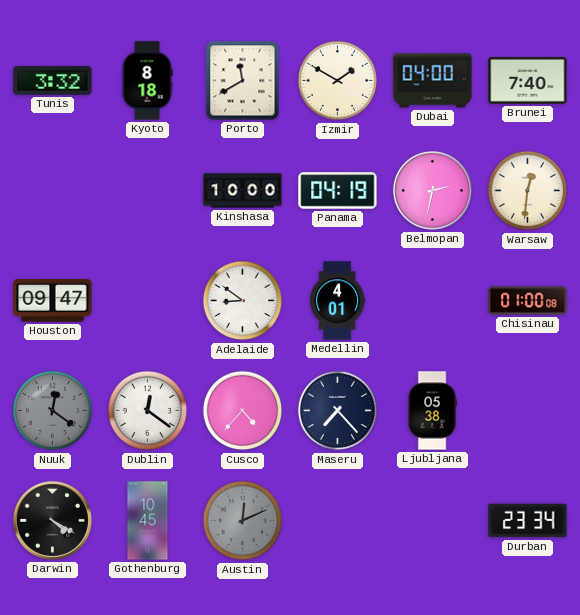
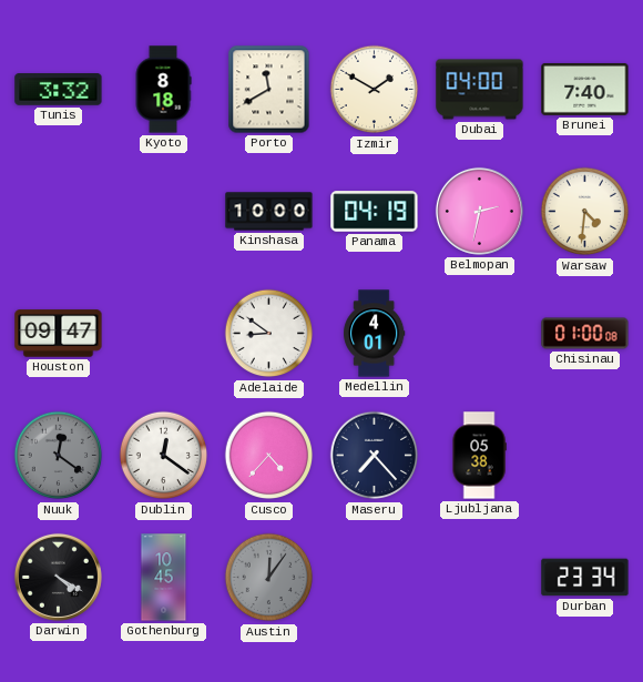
Warsaw: 12:31 -> 4:31 (585, 212)
Austin: 12:11 -> 12:06 (269, 578)
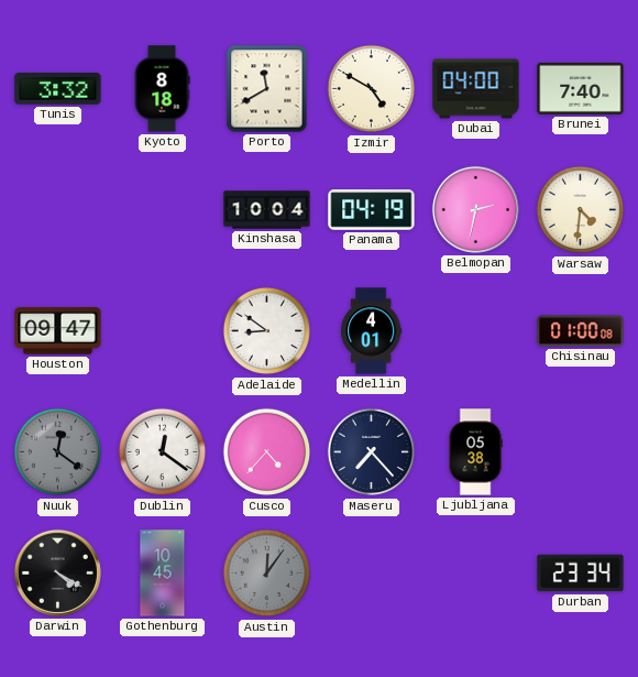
Izmir: 1:50 -> 4:50 (372, 89)
Kinshasa: 10:00 -> 10:04 (267, 210)
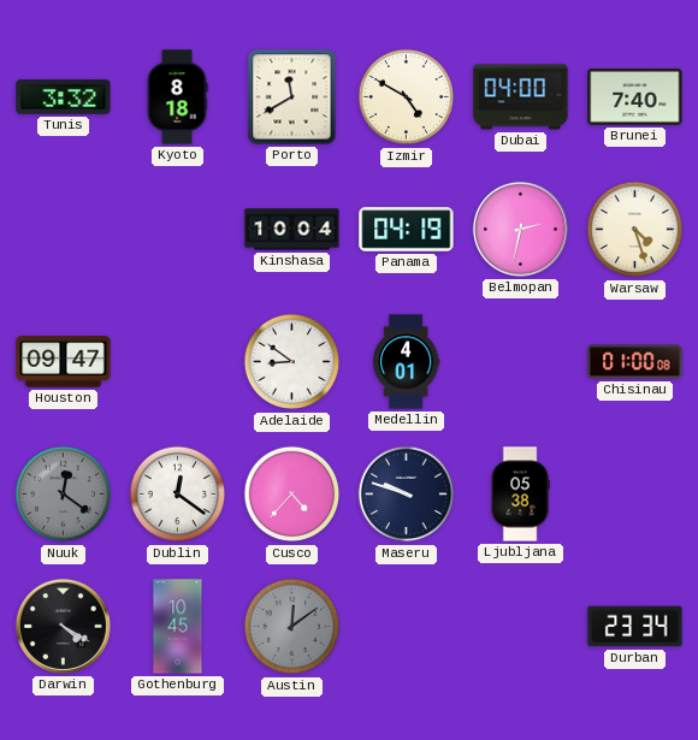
Warsaw: 4:31 -> 4:27 (635, 230)
Maseru: 7:23 -> 9:48 (407, 495)
Austin: 12:06 -> 12:09 (292, 627)
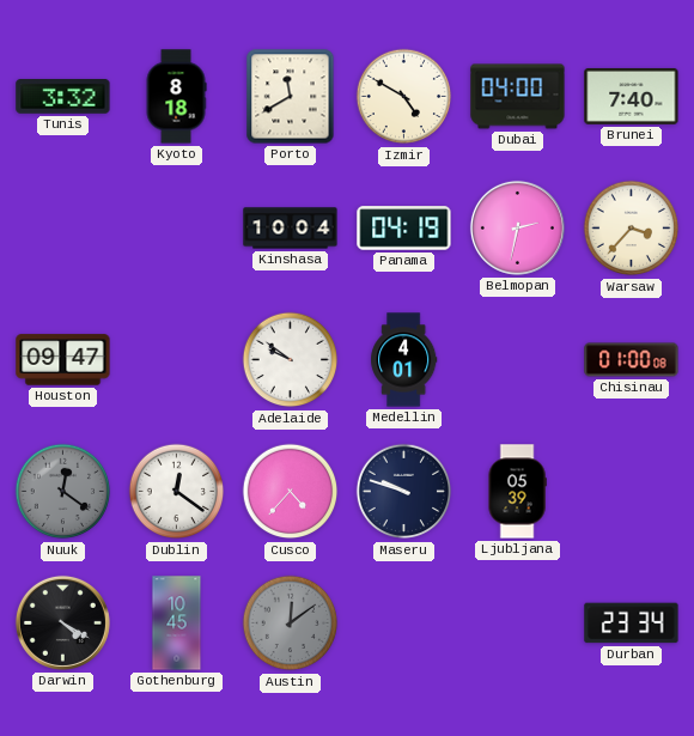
Warsaw: 4:27 -> 3:37 (632, 229)
Adelaide: 8:51 -> 9:51 (291, 360)
Ljubljana: 05:38 -> 05:39 (517, 492)
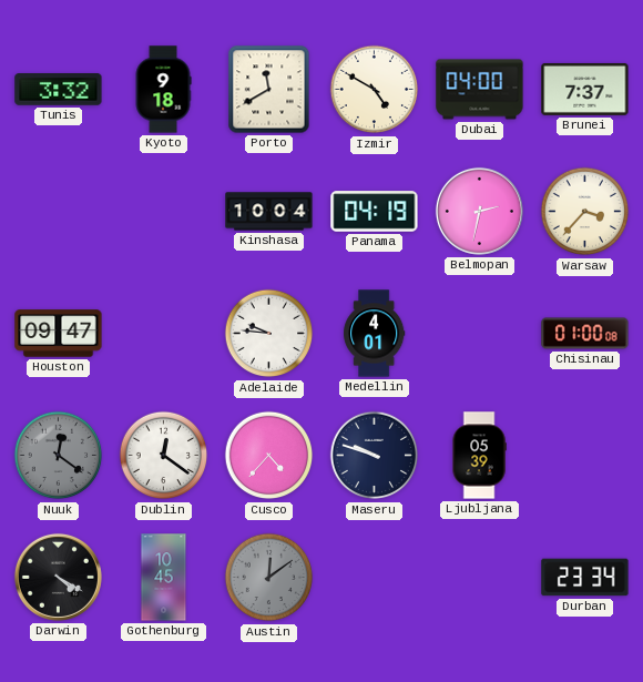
Kyoto: 8:18 -> 9:18 (163, 90)
Brunei: 7:40 -> 7:37 (585, 89)
Adelaide: 9:51 -> 9:46 (269, 334)
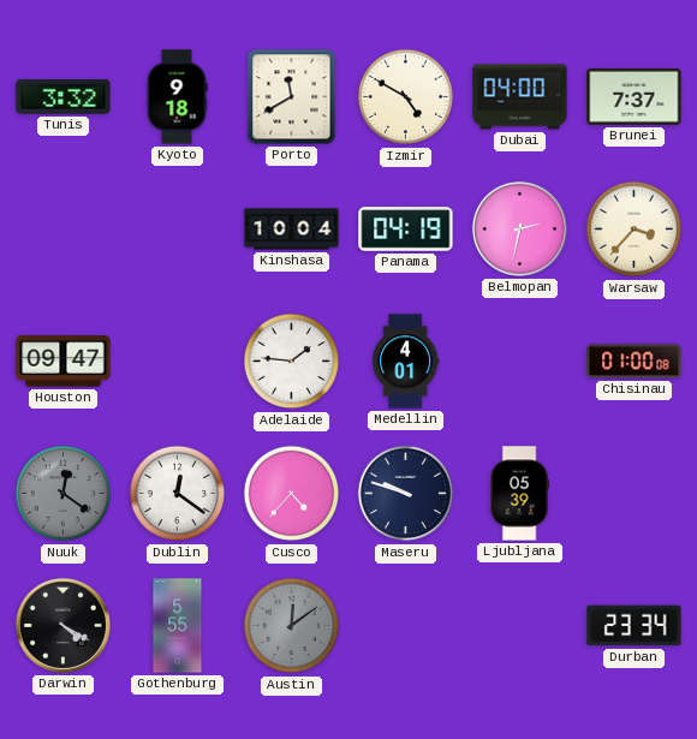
Adelaide: 9:46 -> 1:46 (292, 362)
Gothenburg: 10:45 -> 5:55 (178, 626)
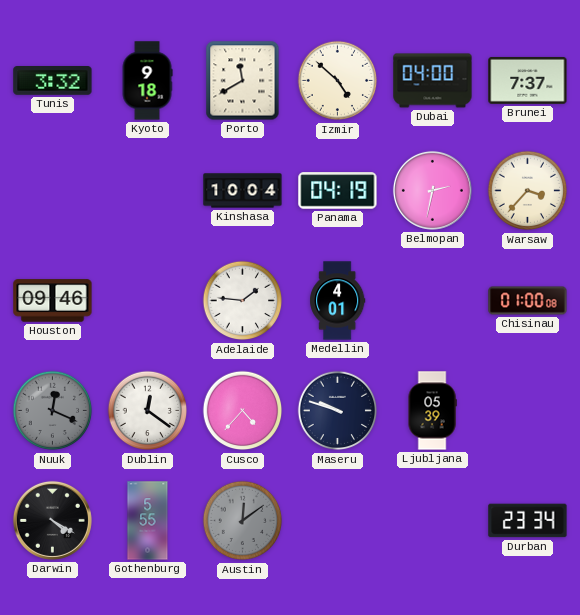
Izmir: 4:50 -> 4:52 (338, 81)
Houston: 09:47 -> 09:46 (53, 301)
Nuuk: 12:21 -> 12:19 (53, 411)
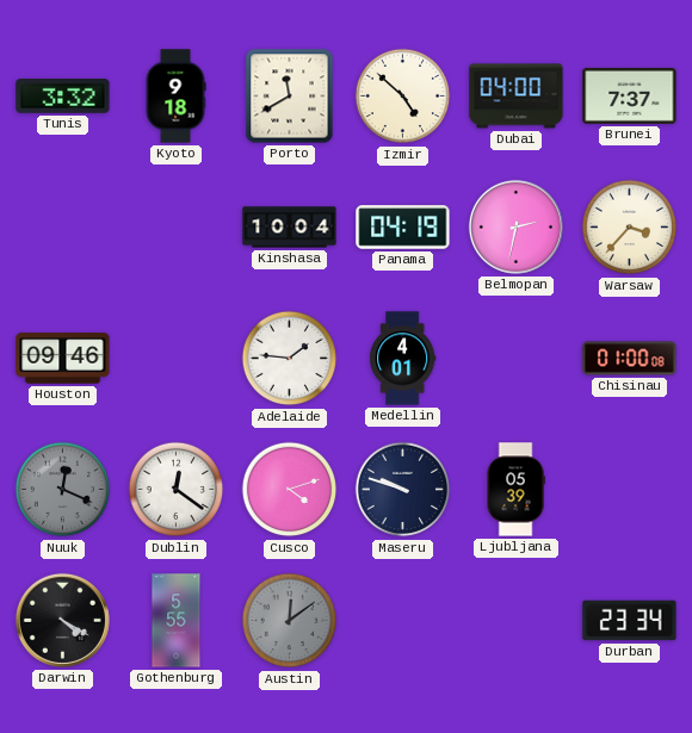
Cusco: 4:37 -> 4:12 (290, 490)
